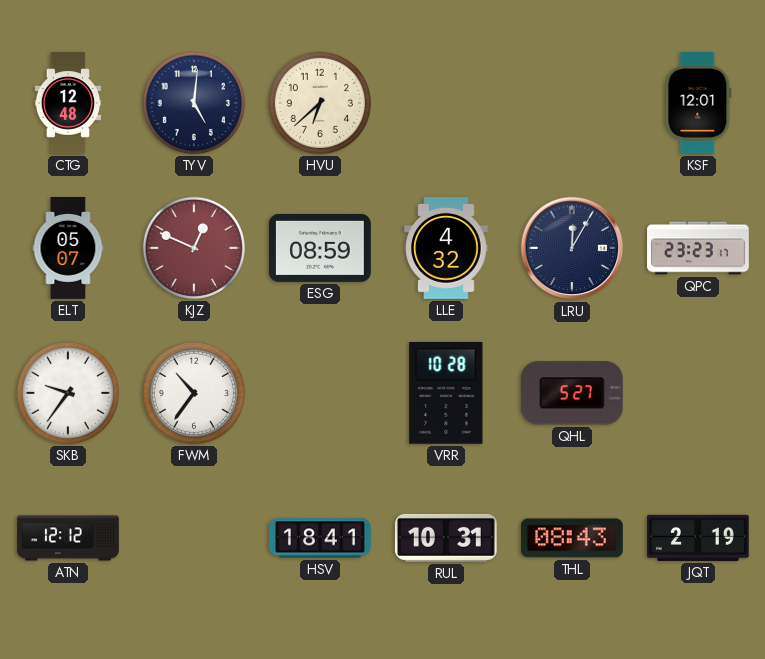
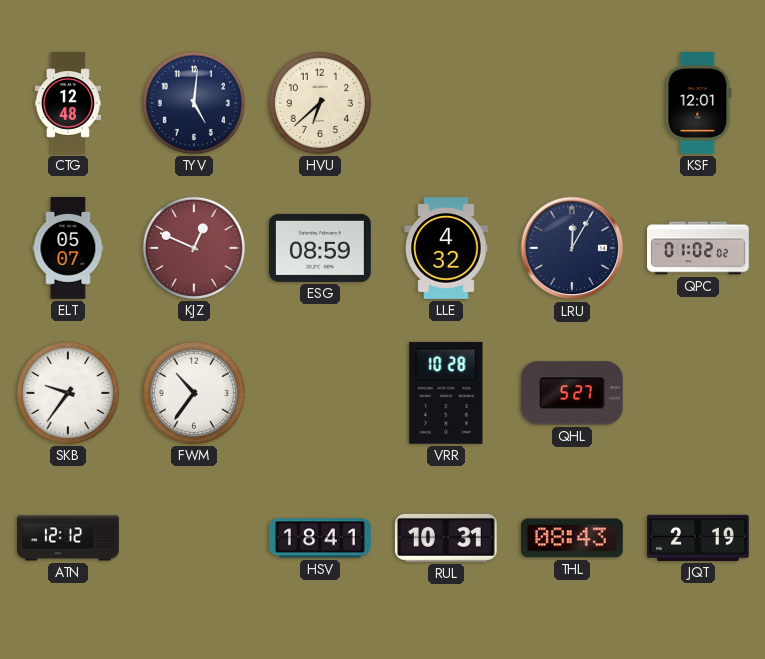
QPC: 23:23 -> 01:02 (698, 248)
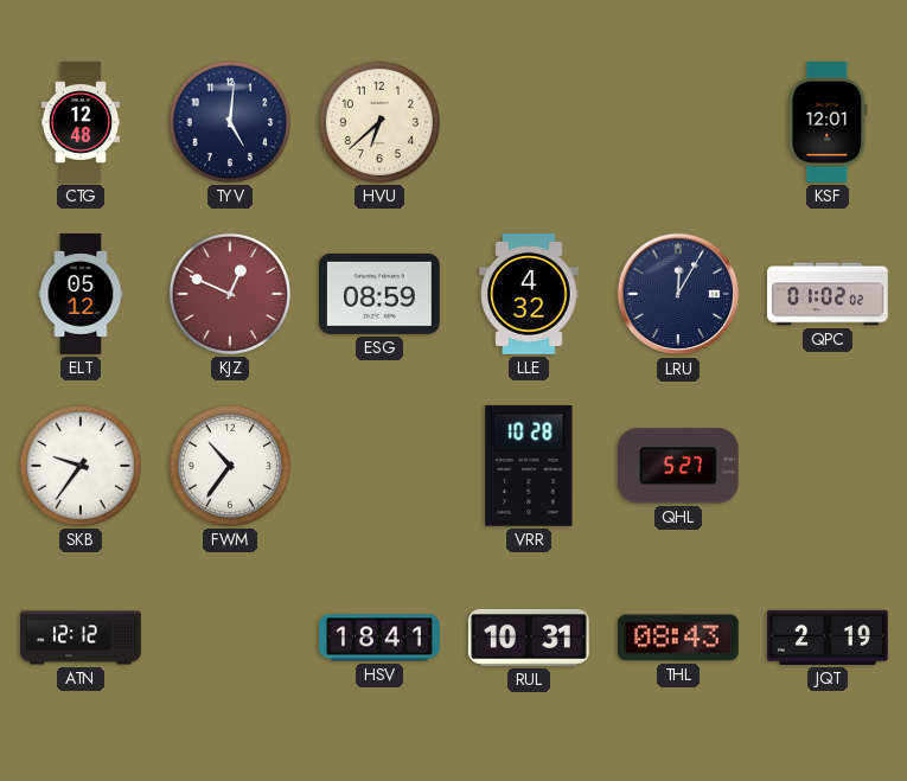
ELT: 05:07 -> 05:12 (81, 295)
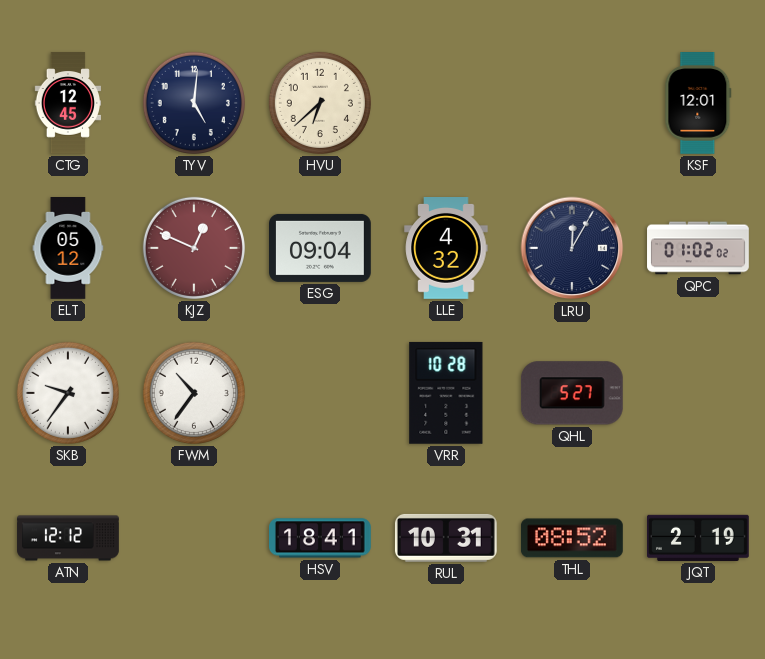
CTG: 12:48 -> 12:45 (67, 103)
ESG: 08:59 -> 09:04 (321, 248)
THL: 08:43 -> 08:52 (572, 538)
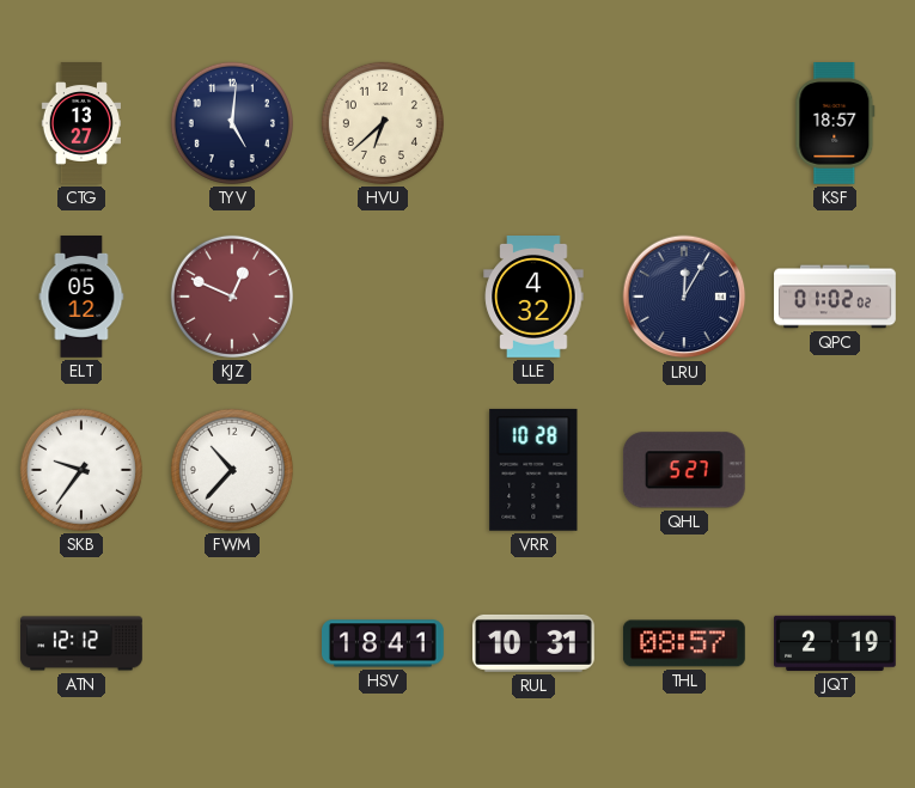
CTG: 12:45 -> 13:27 (80, 123)
KSF: 12:01 -> 18:57 (835, 124)
ESG: 09:04 -> none (321, 248)
FWM: 10:36 -> 10:37 (232, 470)
THL: 08:52 -> 08:57 (684, 643)
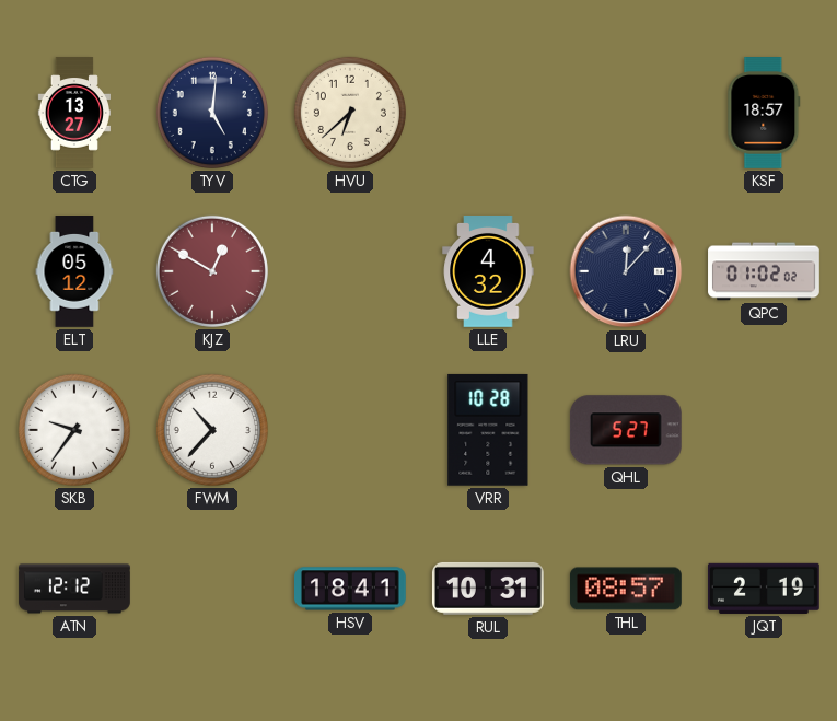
KJZ: 12:49 -> 12:50 (212, 271)
LRU: 12:05 -> 12:07 (626, 271)
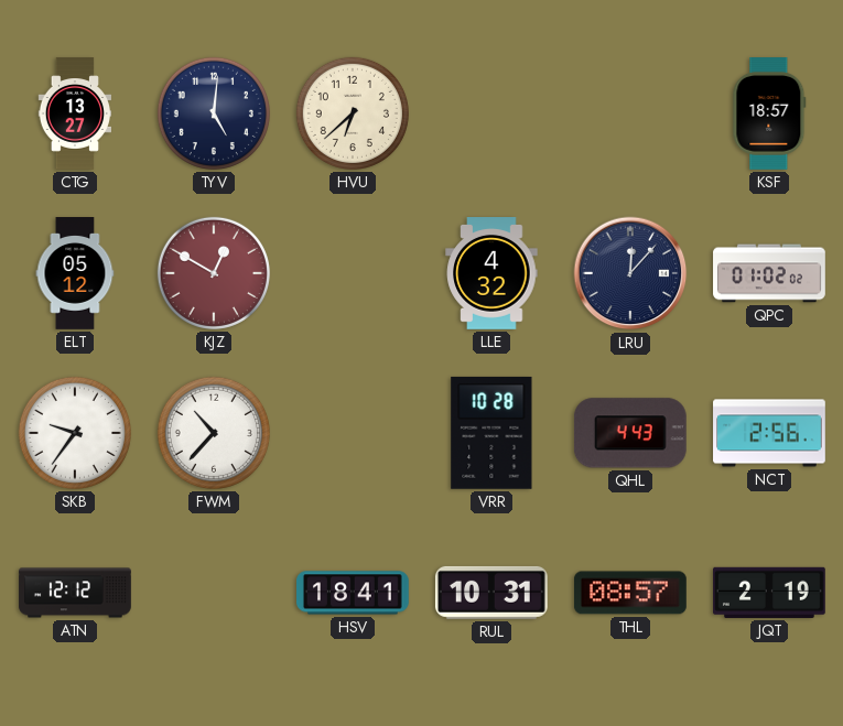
QHL: 5:27 -> 4:43 (630, 433)
NCT: none -> 2:56 (769, 433)
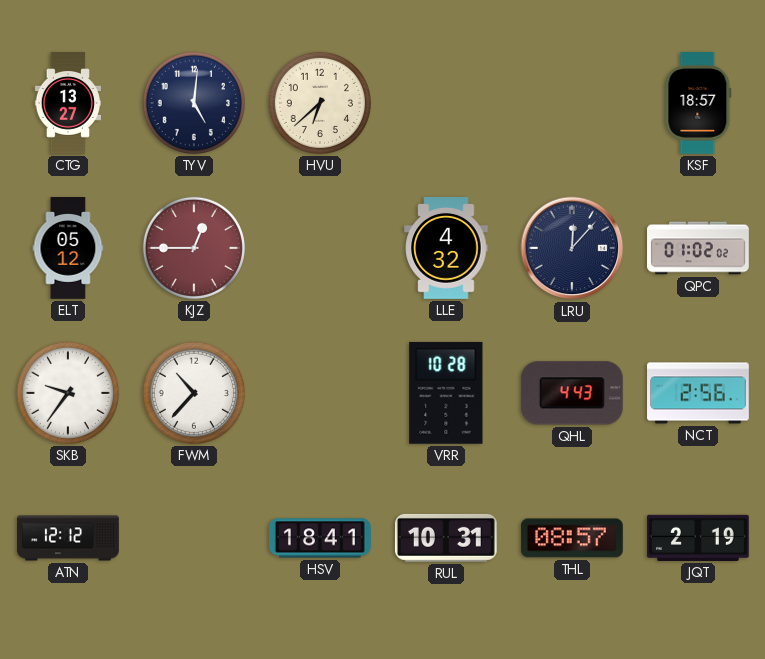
KJZ: 12:50 -> 12:45 (194, 248)
